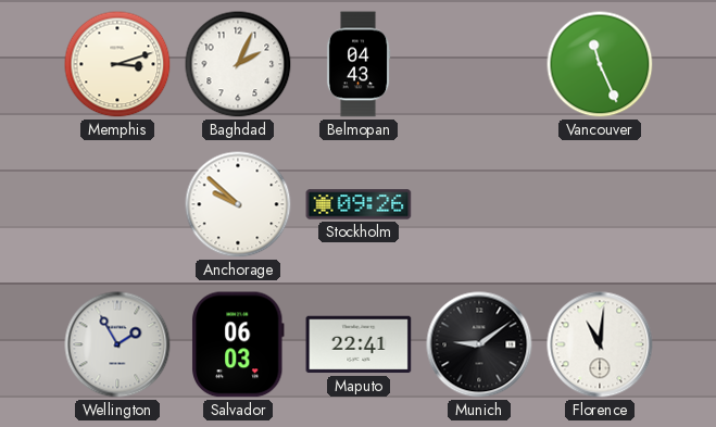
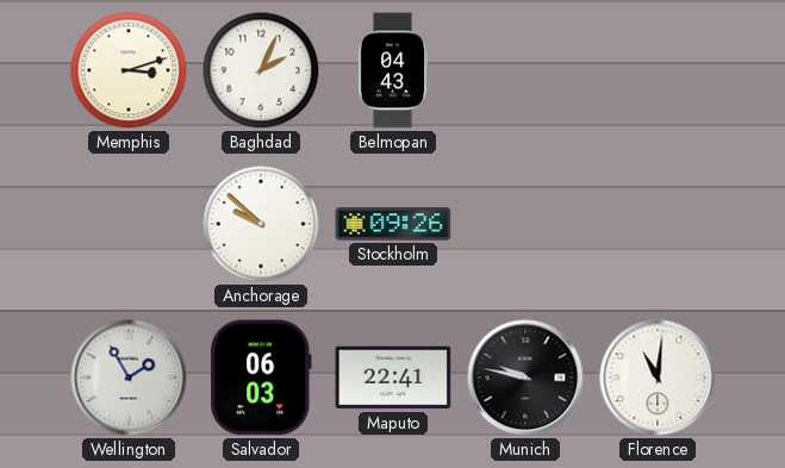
Vancouver: 11:26 -> none (600, 64)
Munich: 9:09 -> 9:47 (525, 377)
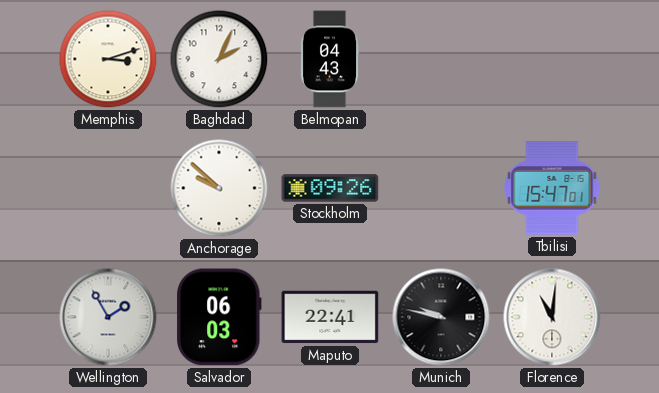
Tbilisi: none -> 15:47 (552, 188)
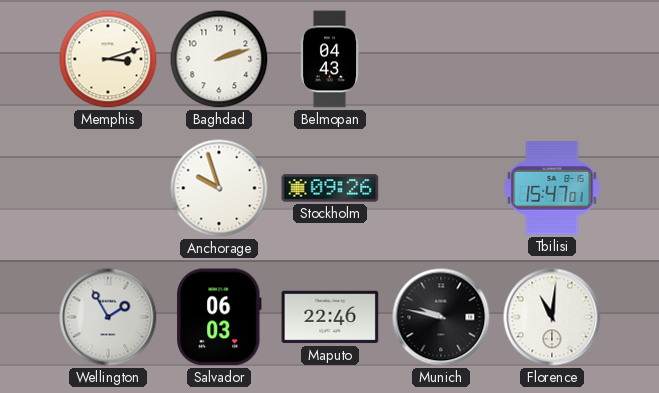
Baghdad: 2:04 -> 2:12 (219, 59)
Anchorage: 9:52 -> 9:57 (219, 188)
Maputo: 22:41 -> 22:46 (330, 317)
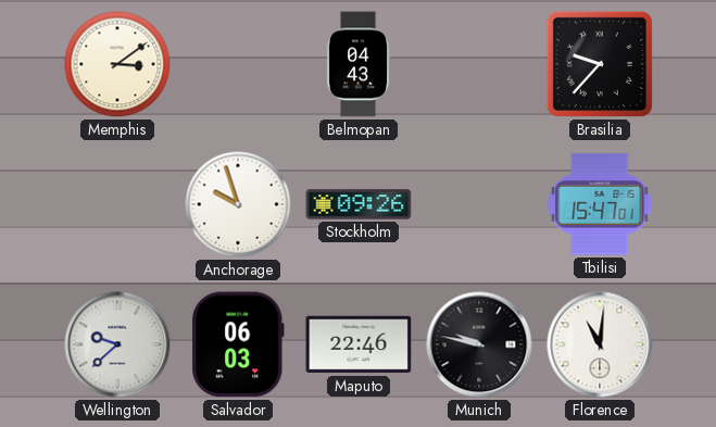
Memphis: 3:12 -> 3:09 (117, 64)
Baghdad: 2:12 -> none (219, 59)
Brasilia: none -> 9:37 (600, 64)
Wellington: 1:55 -> 9:38 (117, 344)
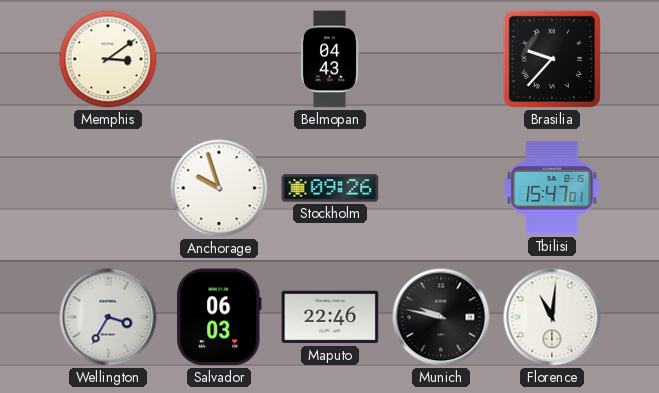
Wellington: 9:38 -> 3:35 (108, 317)
